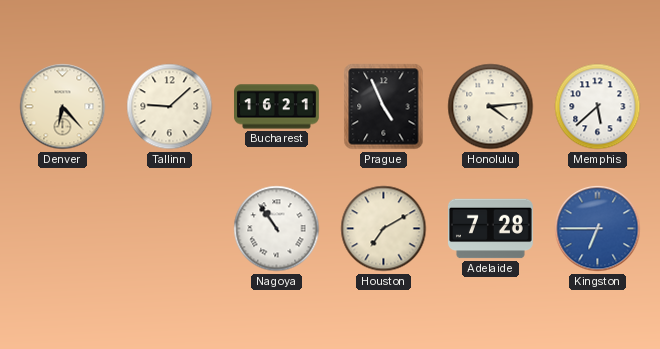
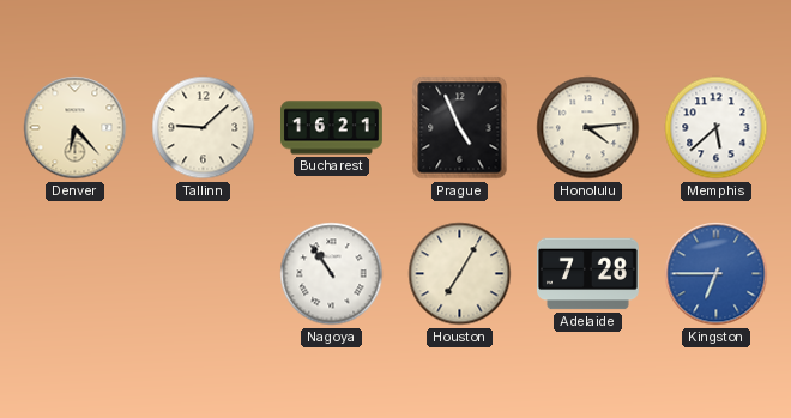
Houston: 7:10 -> 7:05 (460, 274)
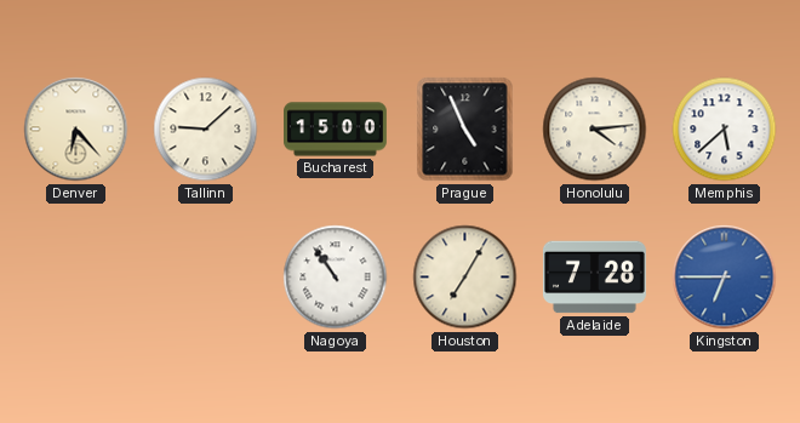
Bucharest: 16:21 -> 15:00 (336, 130)
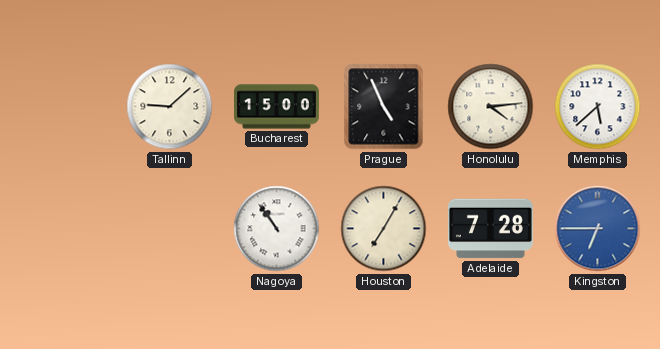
Denver: 6:23 -> none (76, 130)
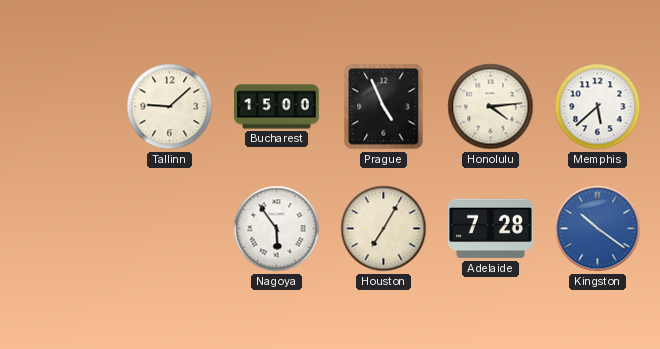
Nagoya: 10:54 -> 5:54 (277, 229)
Kingston: 6:45 -> 10:21 (598, 229)
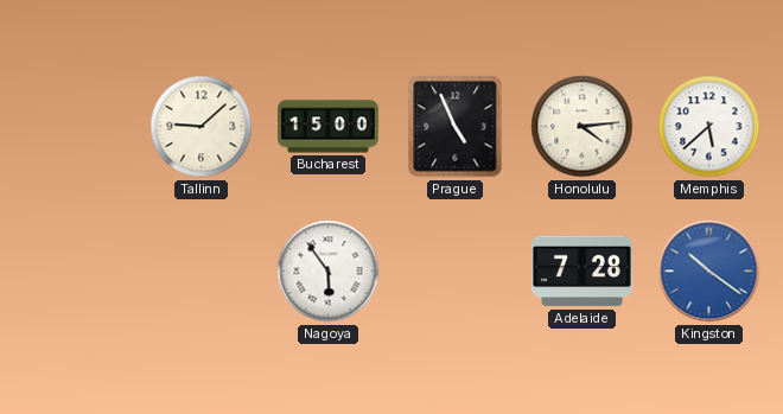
Houston: 7:05 -> none (384, 229)
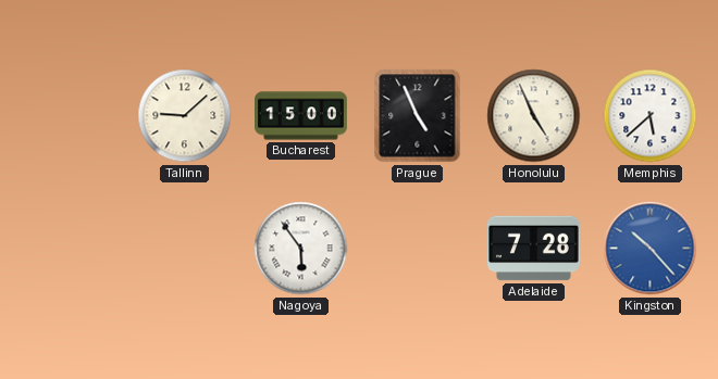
Honolulu: 4:14 -> 4:56 (534, 116)
Kingston: 10:21 -> 10:23 (651, 249)
